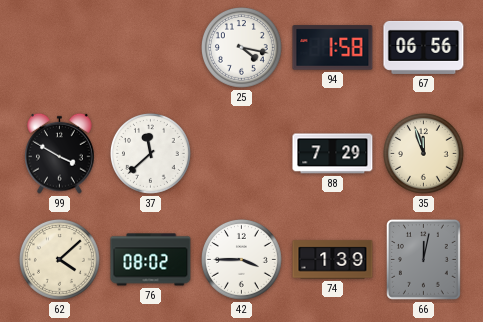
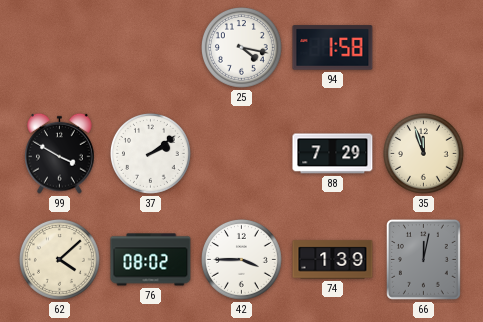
67: 06:56 -> none (424, 47)
37: 11:38 -> 2:09 (150, 153)
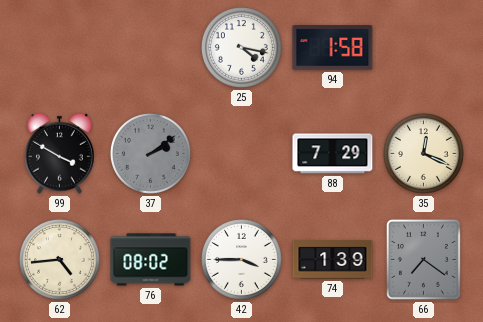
37 dial: white -> grey (150, 153)
35: 11:57 -> 12:19 (423, 153)
62: 4:08 -> 4:44 (59, 259)
66: 12:02 -> 7:21 (423, 259)
